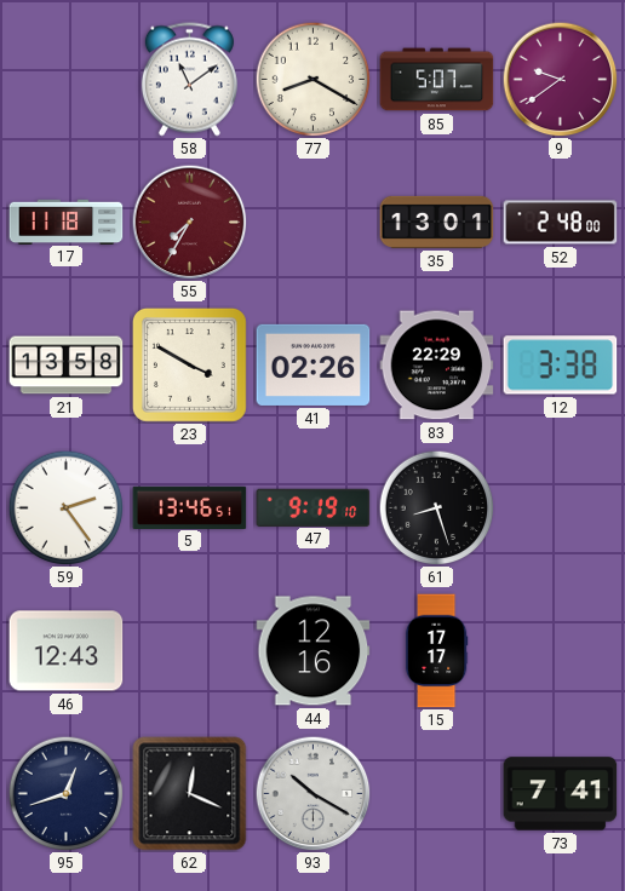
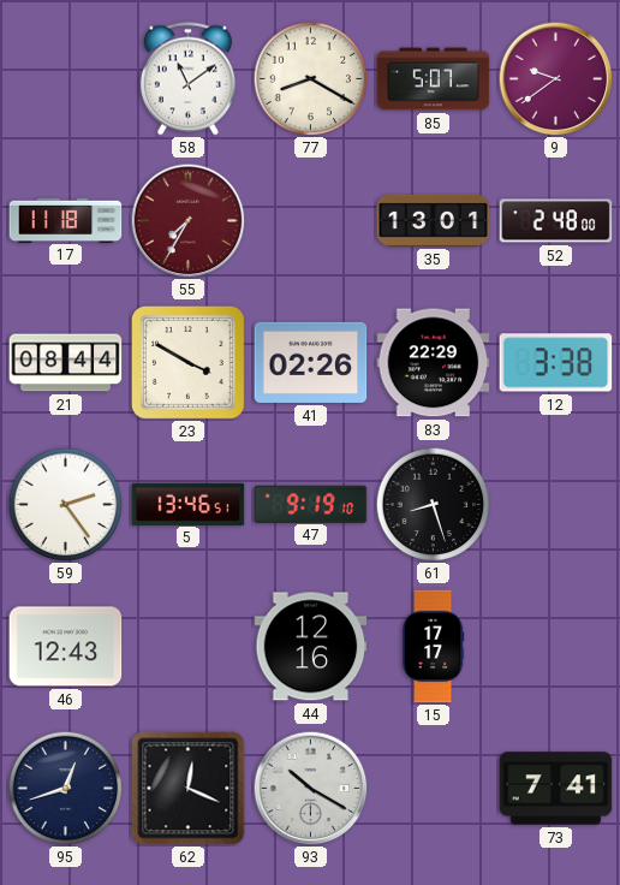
21: 13:58 -> 08:44 (66, 363)
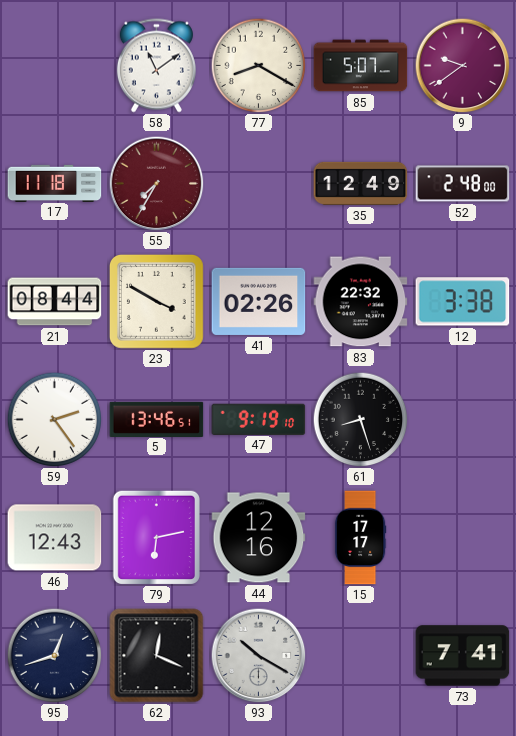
35: 13:01 -> 12:49 (361, 183)
83: 22:29 -> 22:32 (361, 302)
79: none -> 6:13 (156, 537)
